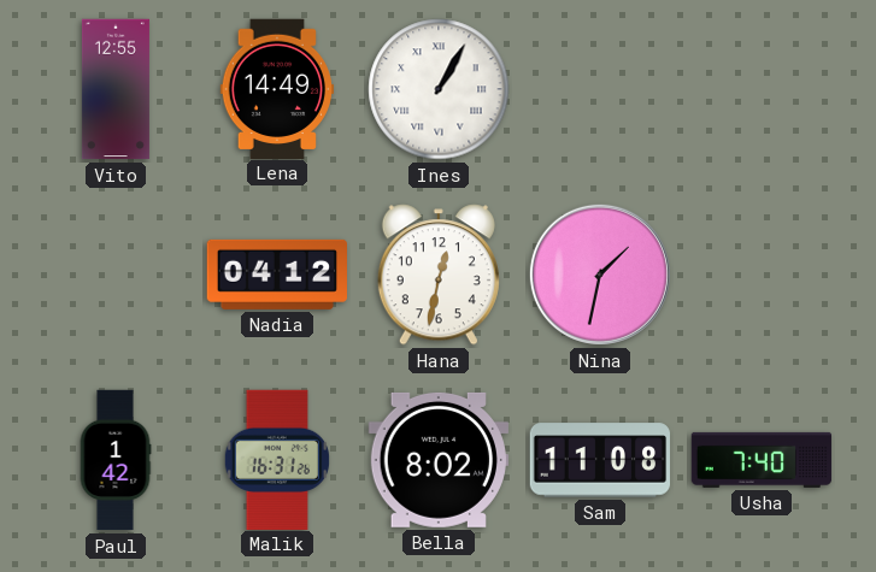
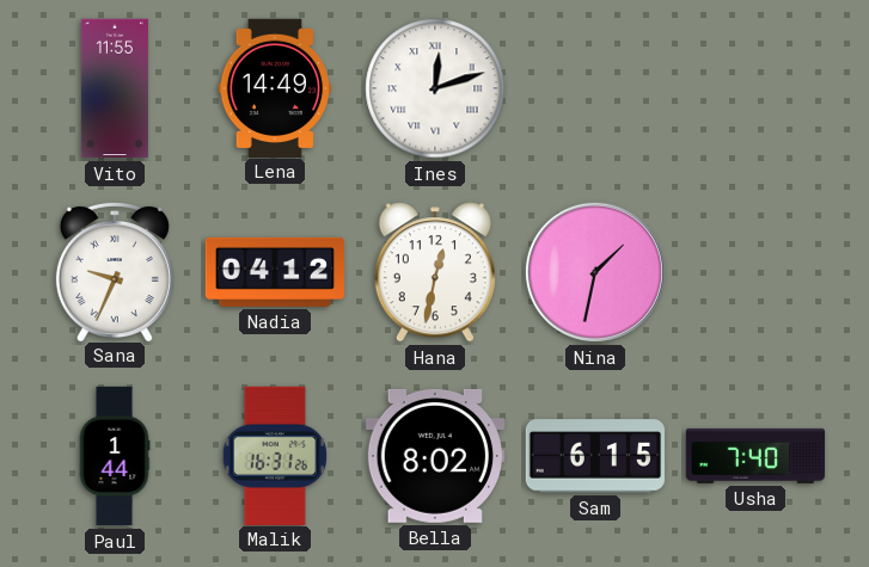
Vito: 12:55 -> 11:55 (115, 88)
Ines: 1:05 -> 12:12 (435, 88)
Sana: none -> 9:34 (115, 271)
Paul: 1:42 -> 1:44 (115, 456)
Sam: 11:08 -> 6:15 (595, 456)
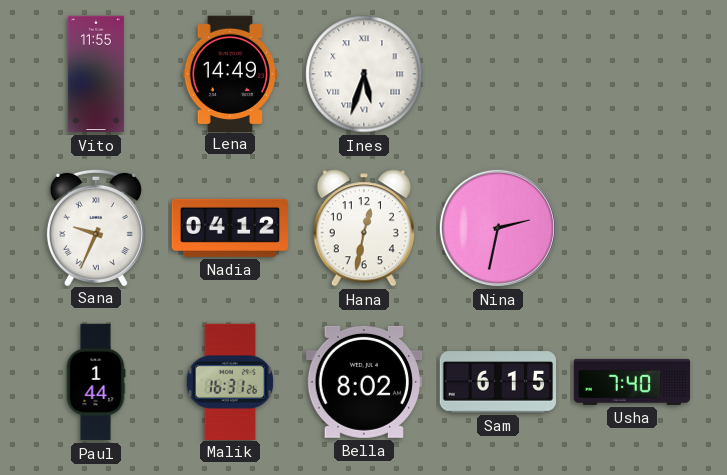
Ines: 12:12 -> 5:33 (364, 74)
Nina: 1:32 -> 2:32 (498, 228)
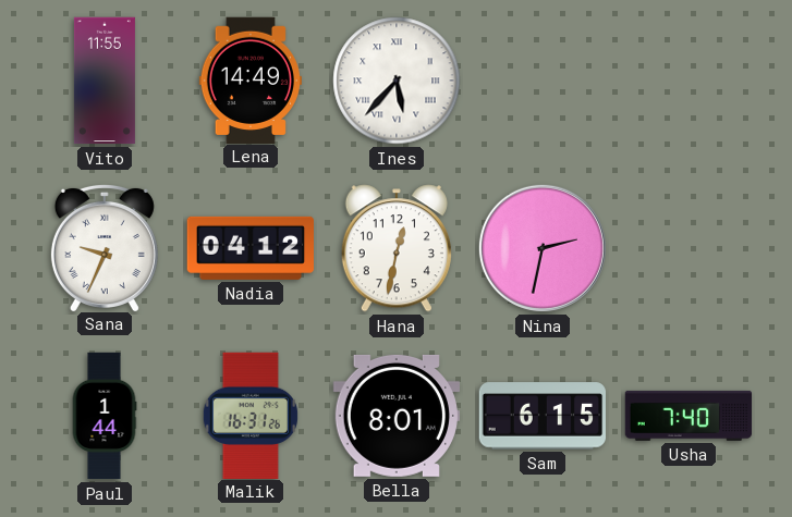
Ines: 5:33 -> 5:37 (397, 81)
Bella: 8:02 -> 8:01 (395, 416)
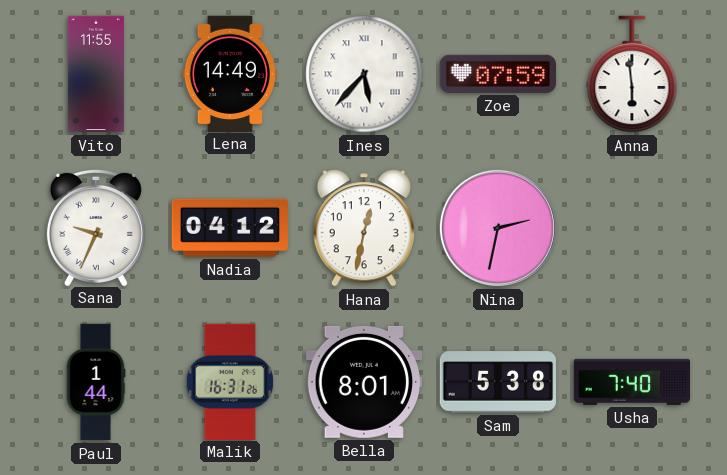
Zoe: none -> 07:59 (497, 74)
Anna: none -> 5:59 (632, 74)
Sam: 6:15 -> 5:38 (498, 382)
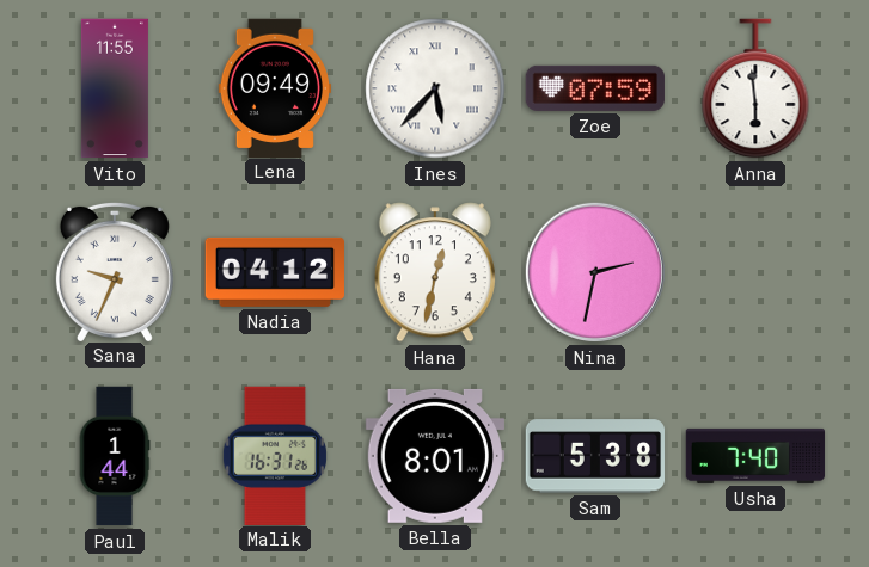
Lena: 14:49 -> 09:49 (274, 87)
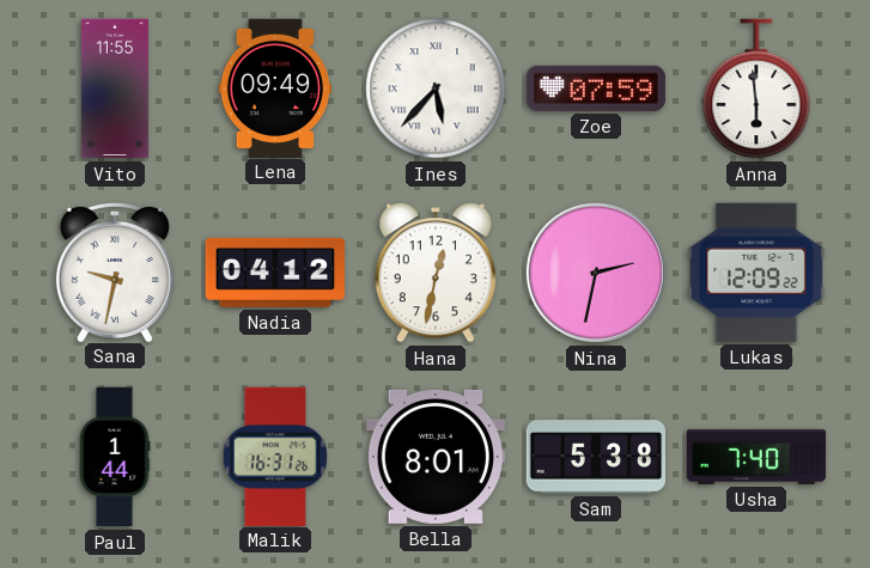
Sana: 9:34 -> 9:32 (115, 271)
Lukas: none -> 12:09 (756, 273)
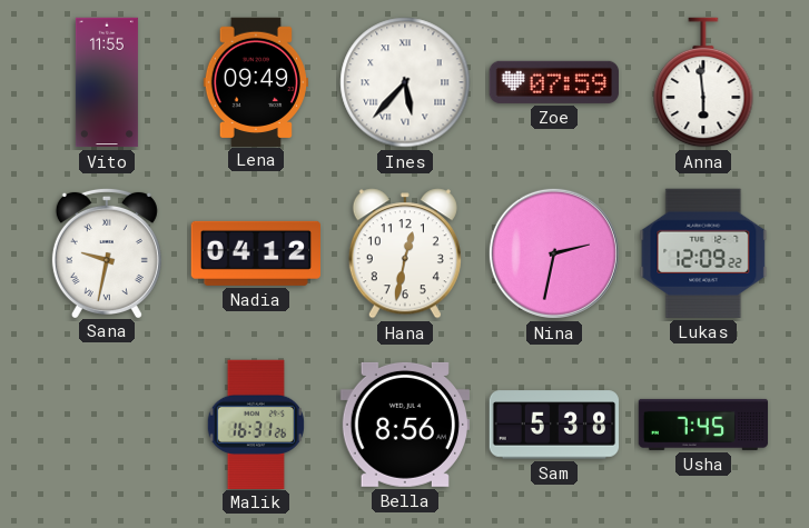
Paul: 1:44 -> none (115, 457)
Bella: 8:01 -> 8:56 (404, 425)
Usha: 7:40 -> 7:45 (703, 425)
